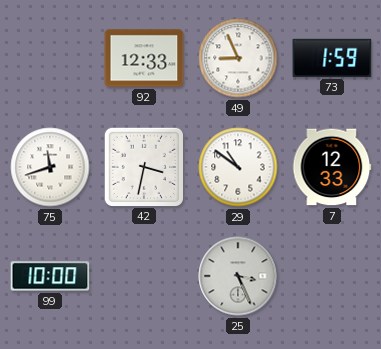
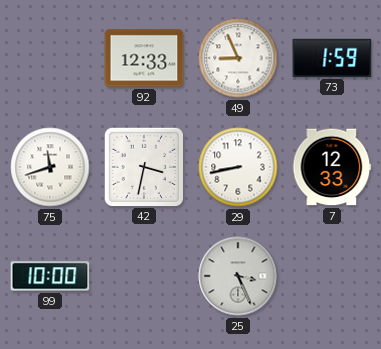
29: 10:51 -> 8:43 (238, 167)
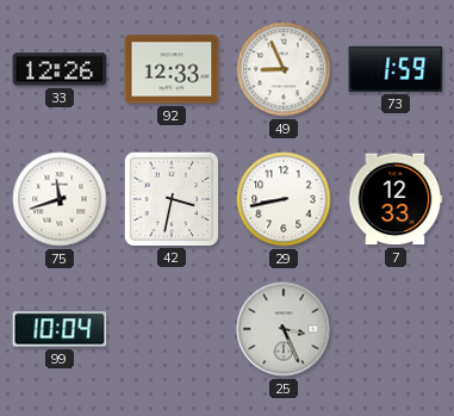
33: none -> 12:26 (60, 69)
99: 10:00 -> 10:04 (60, 329)
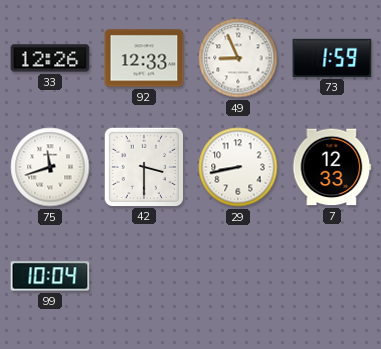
42: 3:32 -> 3:30 (143, 166)
25: 3:26 -> none (284, 329)
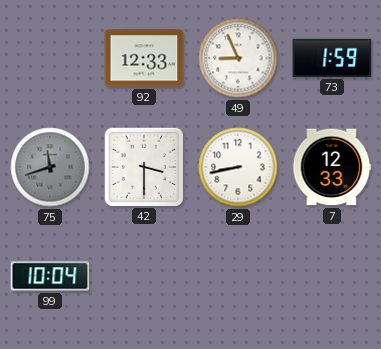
33: 12:26 -> none (50, 58)
75 dial: white -> grey (50, 167)
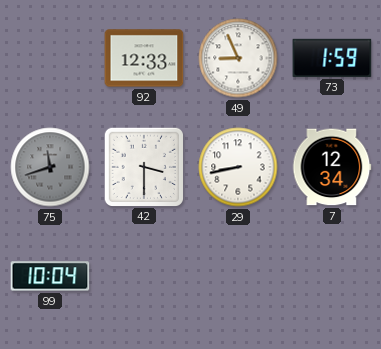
7: 12:33 -> 12:34 (332, 167)
